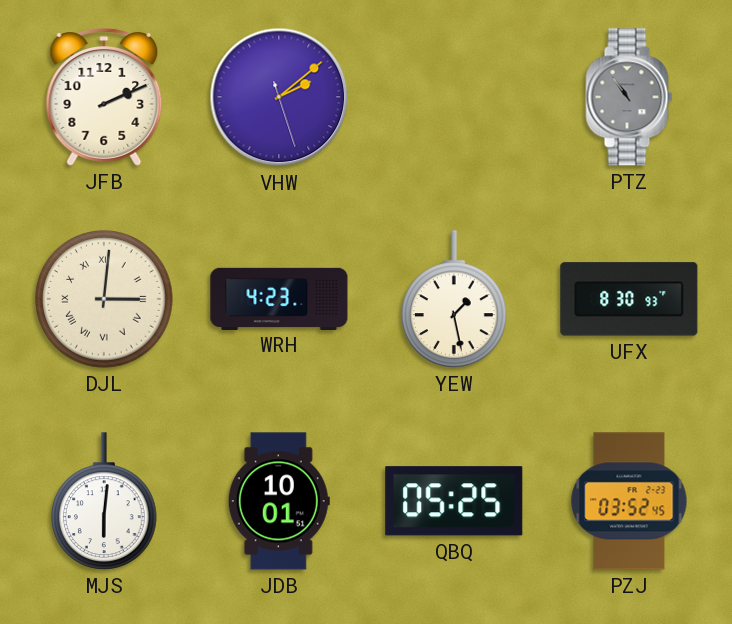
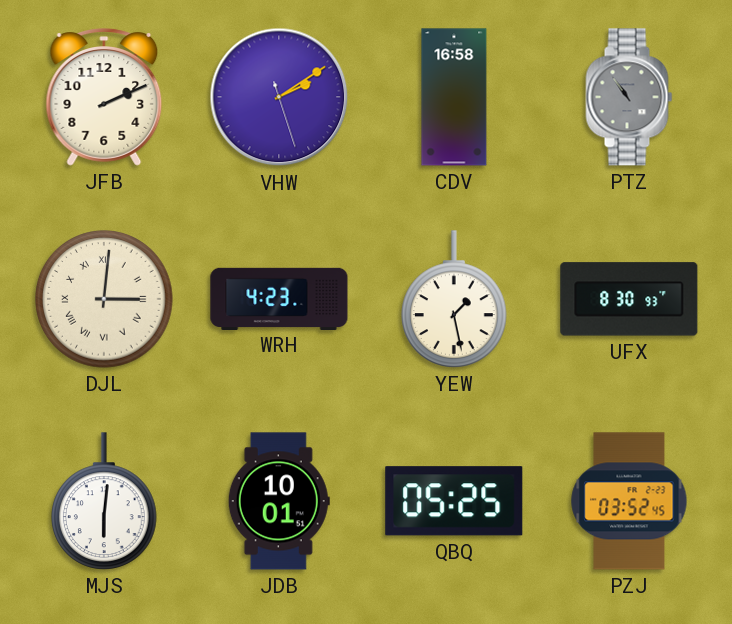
VHW: 2:08 -> 2:09 (279, 97)
CDV: none -> 16:58 (454, 97)
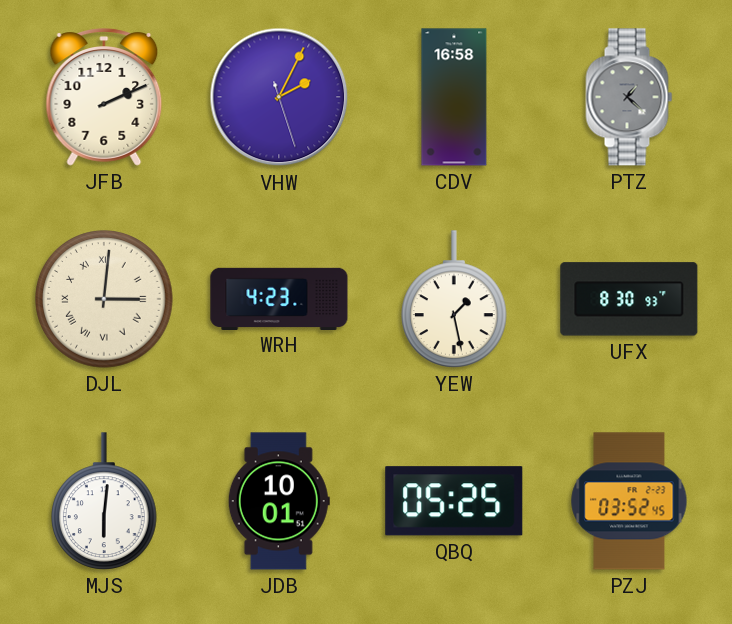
VHW: 2:09 -> 2:04 (279, 97)
PTZ: 10:54 -> 1:22 (629, 97)
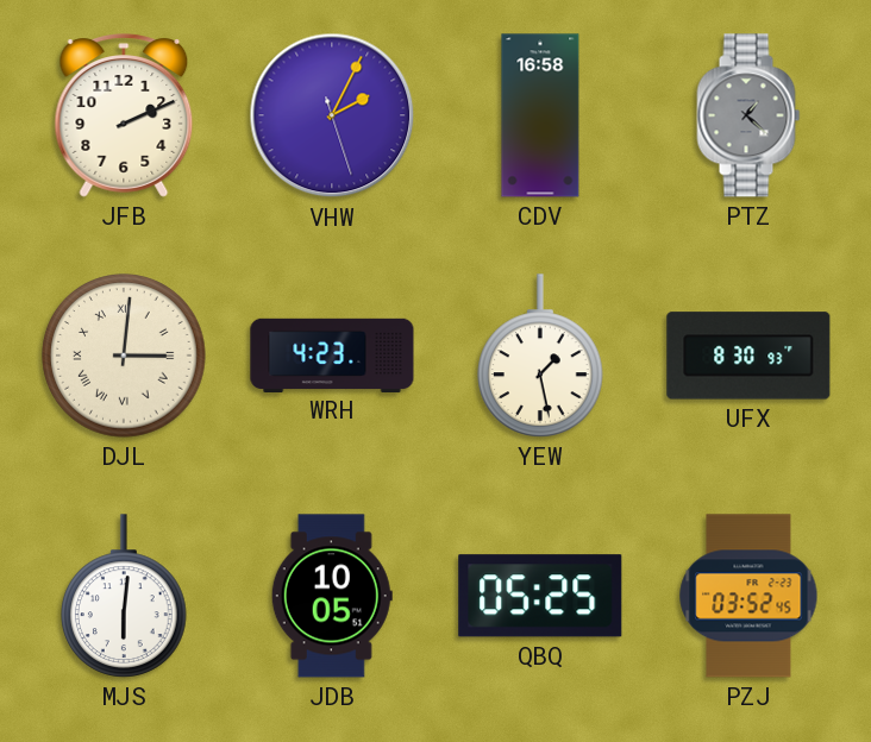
JDB: 10:01 -> 10:05 (332, 596)
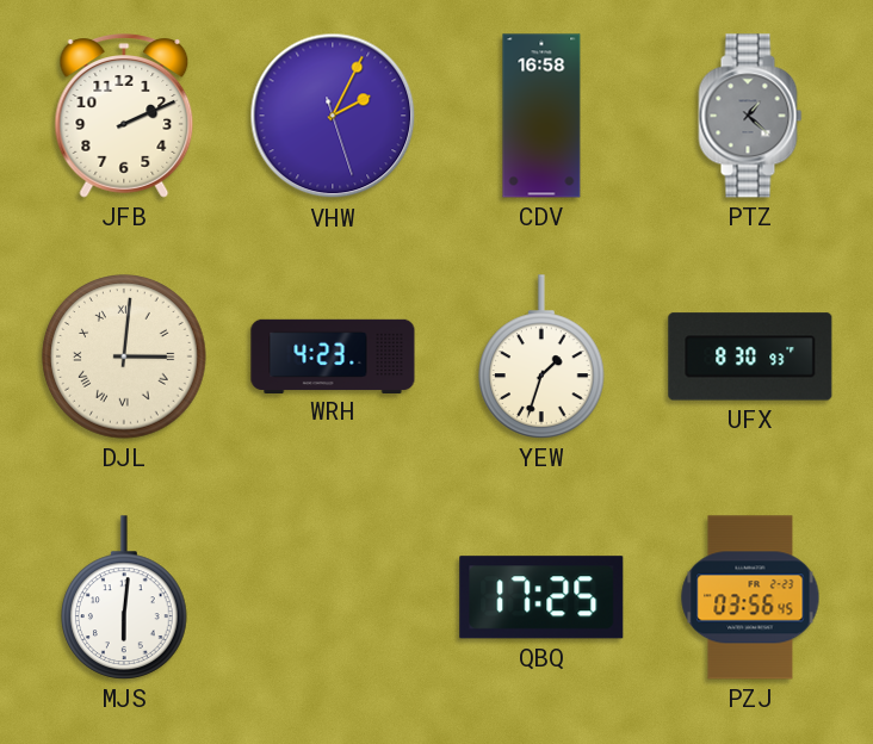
YEW: 1:28 -> 1:33 (543, 356)
JDB: 10:05 -> none (332, 596)
QBQ: 05:25 -> 17:25 (541, 597)
PZJ: 03:52 -> 03:56 (750, 597)
